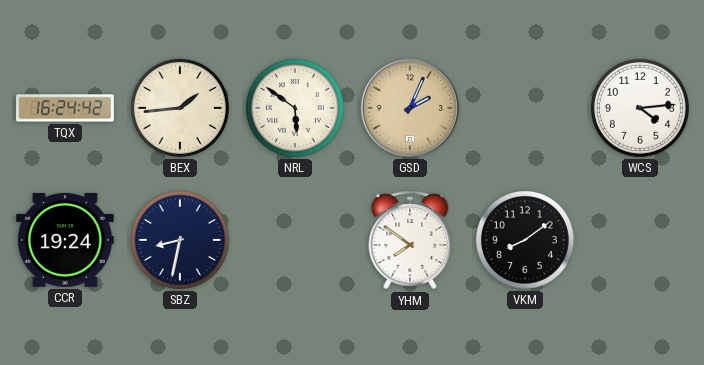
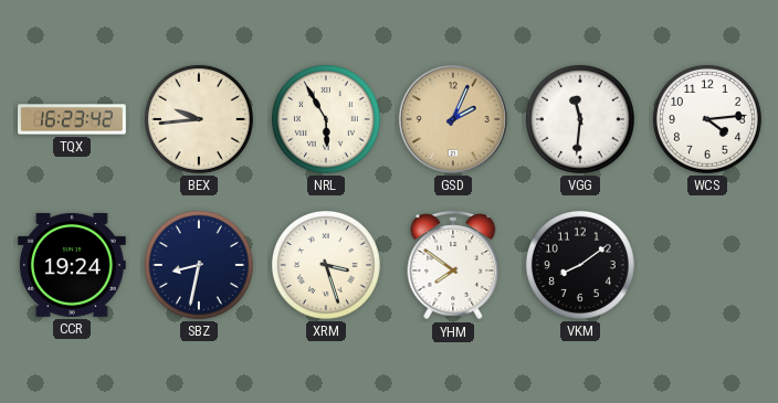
TQX: 16:24 -> 16:23 (72, 119)
BEX: 1:44 -> 9:44 (199, 119)
NRL: 5:51 -> 5:55 (326, 119)
VGG: none -> 11:31 (580, 119)
XRM: none -> 3:27 (326, 265)
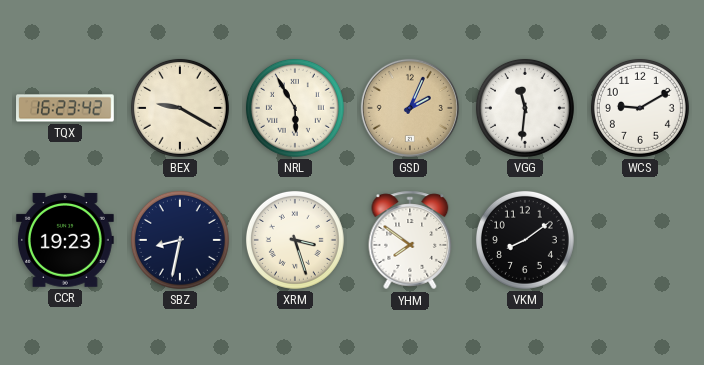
BEX: 9:44 -> 9:20 (180, 108)
WCS: 4:14 -> 9:10 (640, 108)
CCR: 19:24 -> 19:23 (65, 240)
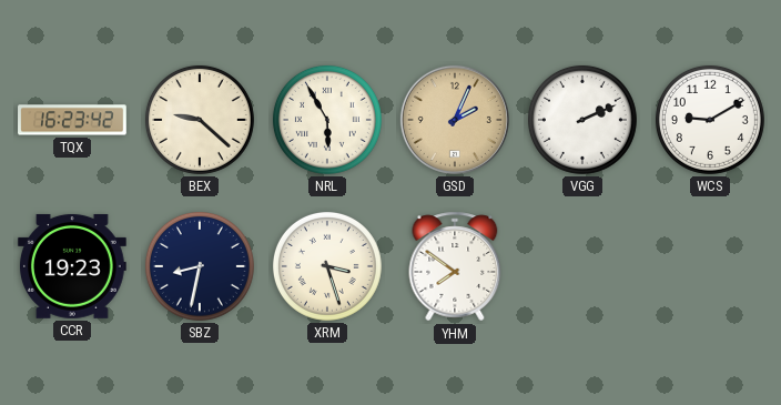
BEX: 9:20 -> 9:22 (200, 120)
VGG: 11:31 -> 2:11 (582, 120)
VKM: 8:09 -> none (525, 240)
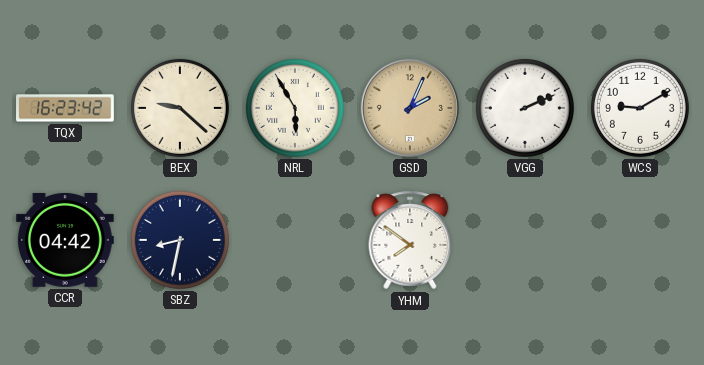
CCR: 19:23 -> 04:42 (65, 240)
XRM: 3:27 -> none (327, 266)
